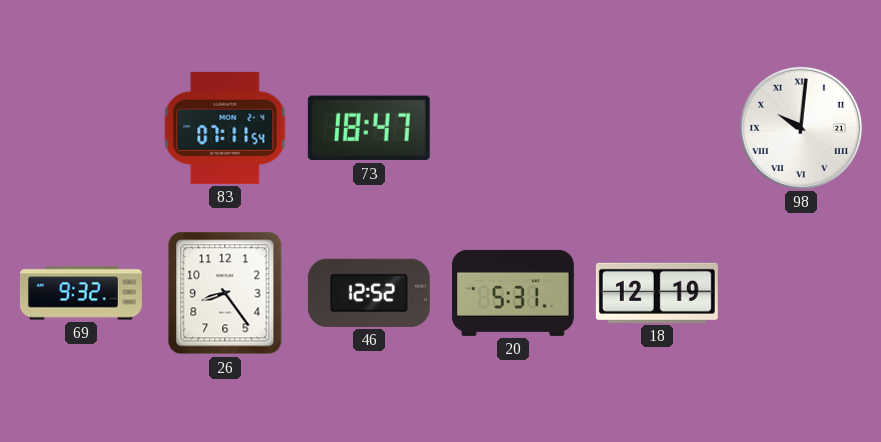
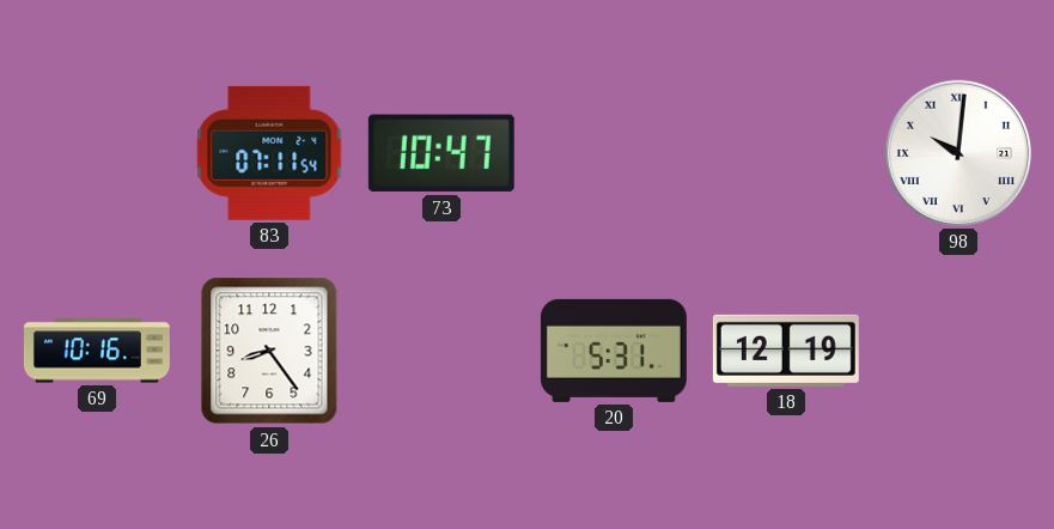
73: 18:47 -> 10:47 (441, 153)
69: 9:32 -> 10:16 (97, 351)
46: 12:52 -> none (369, 293)
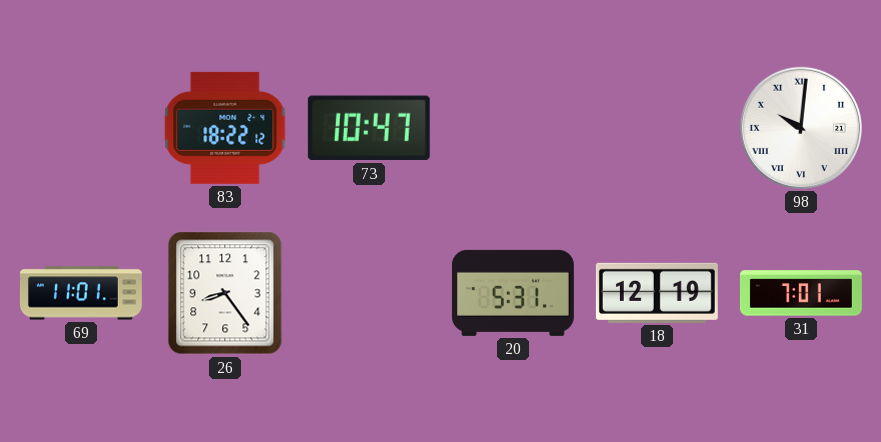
83: 07:11 -> 18:22 (225, 128)
69: 10:16 -> 11:01 (81, 293)
31: none -> 7:01 (801, 293)
